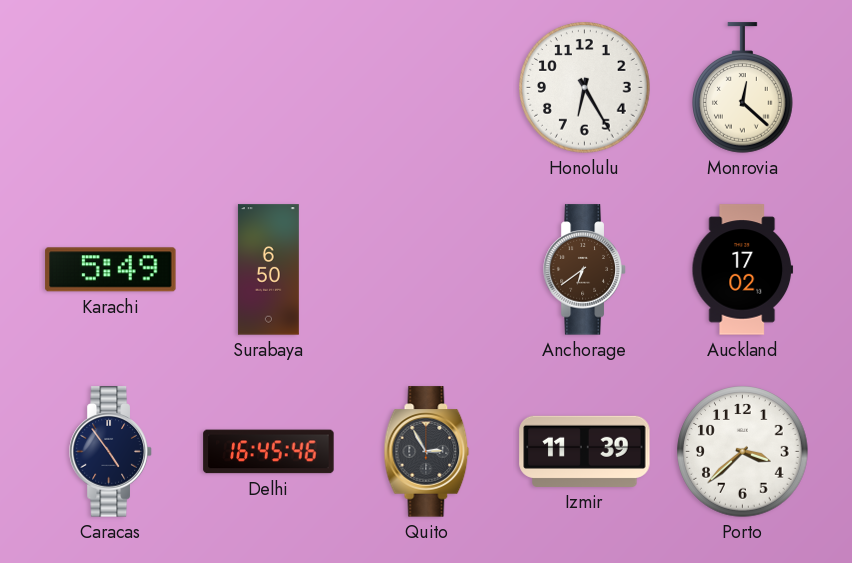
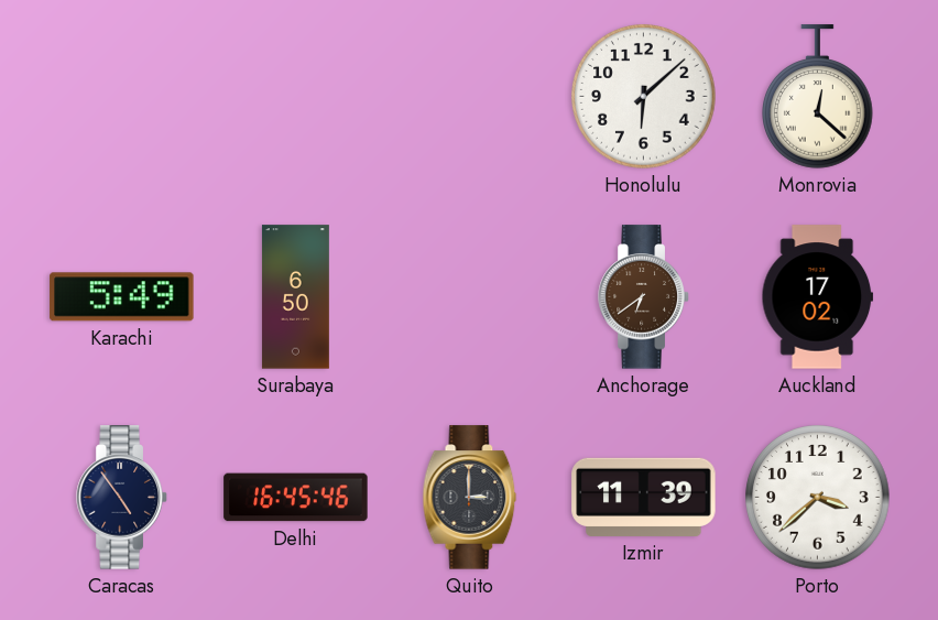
Honolulu: 6:25 -> 6:08 (644, 97)
Quito: 2:55 -> 3:00 (470, 498)
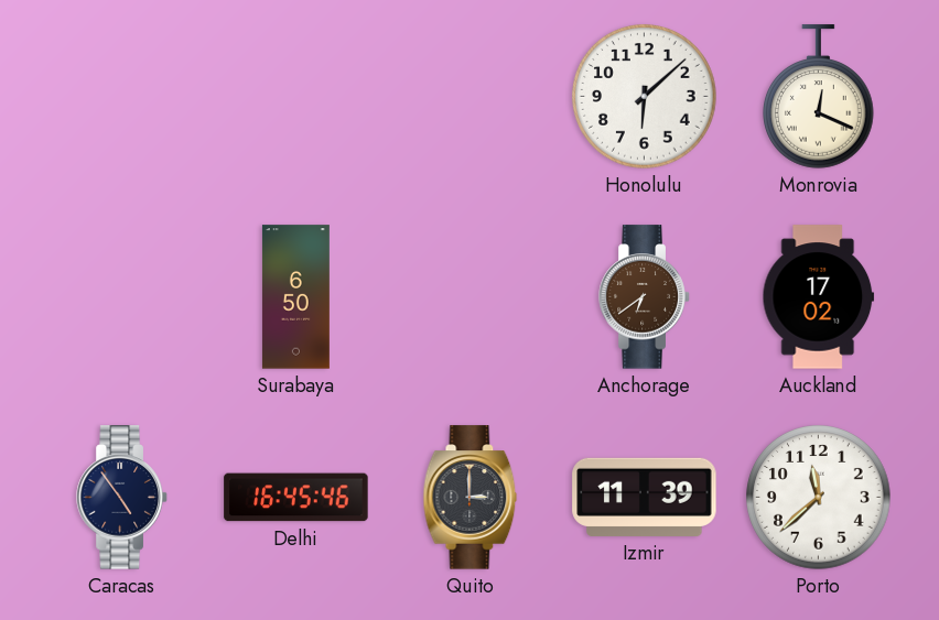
Monrovia: 12:22 -> 12:19 (819, 97)
Karachi: 5:49 -> none (122, 297)
Porto: 3:38 -> 11:38 (819, 498)
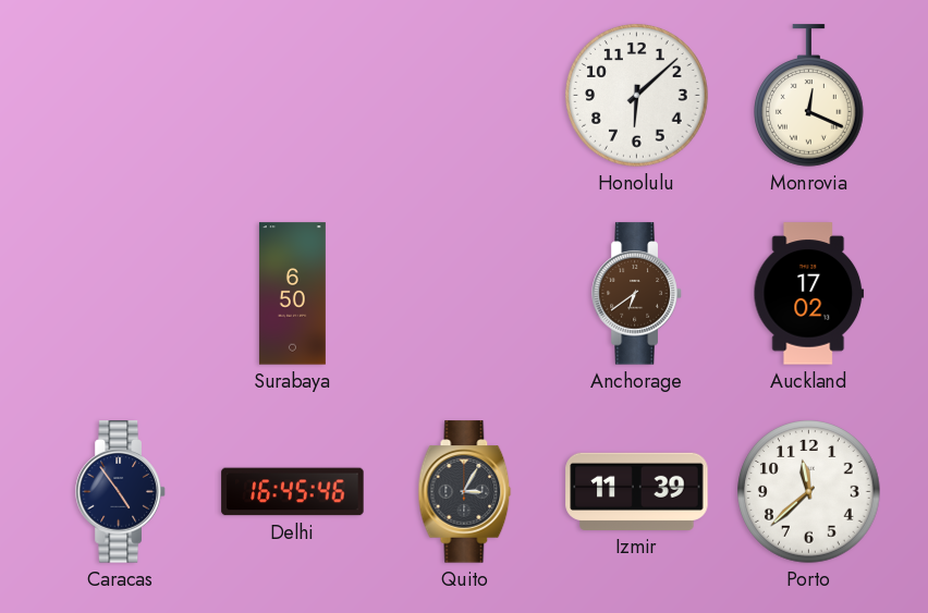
Quito: 3:00 -> 3:05 (465, 492)
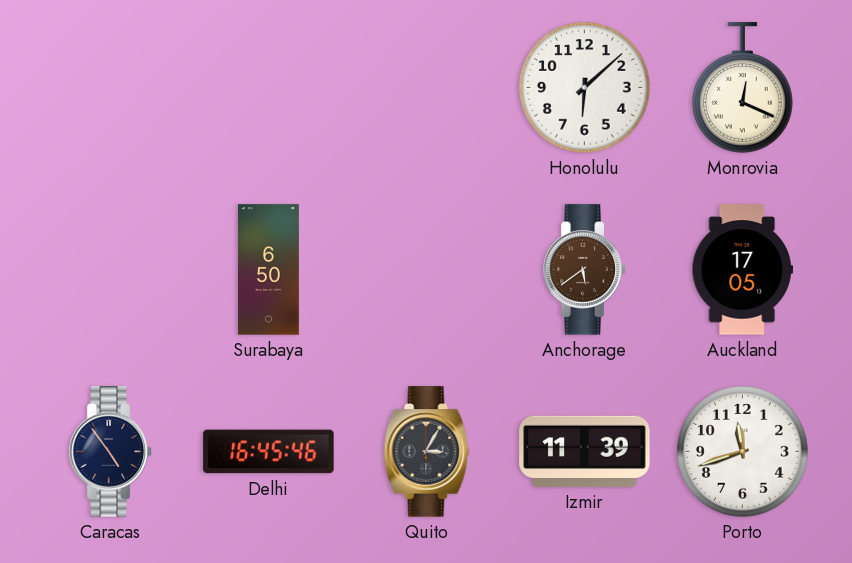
Anchorage: 6:39 -> 5:39 (585, 270)
Auckland: 17:02 -> 17:05 (743, 270)
Porto: 11:38 -> 11:42 (743, 452)
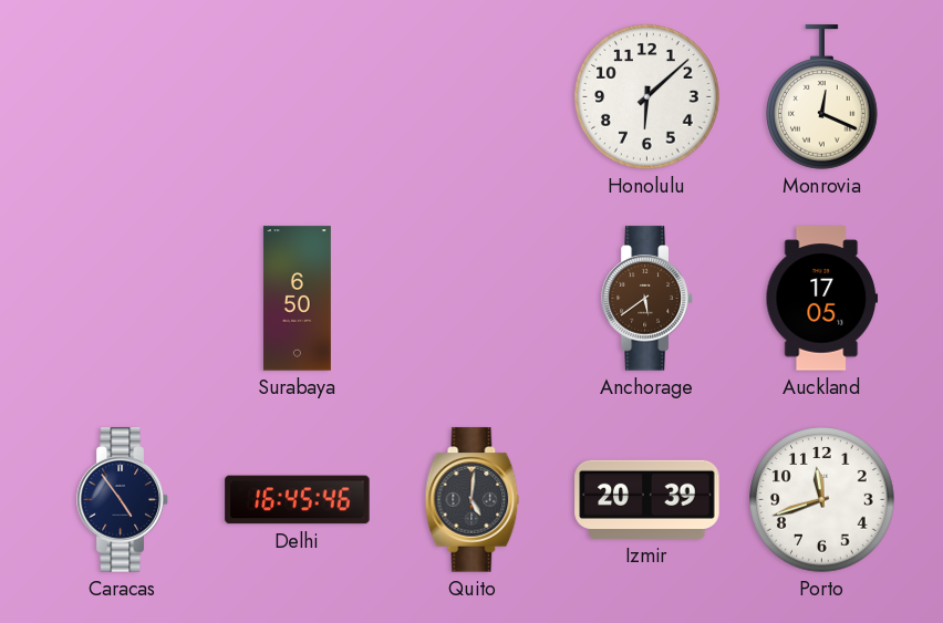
Quito: 3:05 -> 5:01 (473, 500)
Izmir: 11:39 -> 20:39 (647, 499)
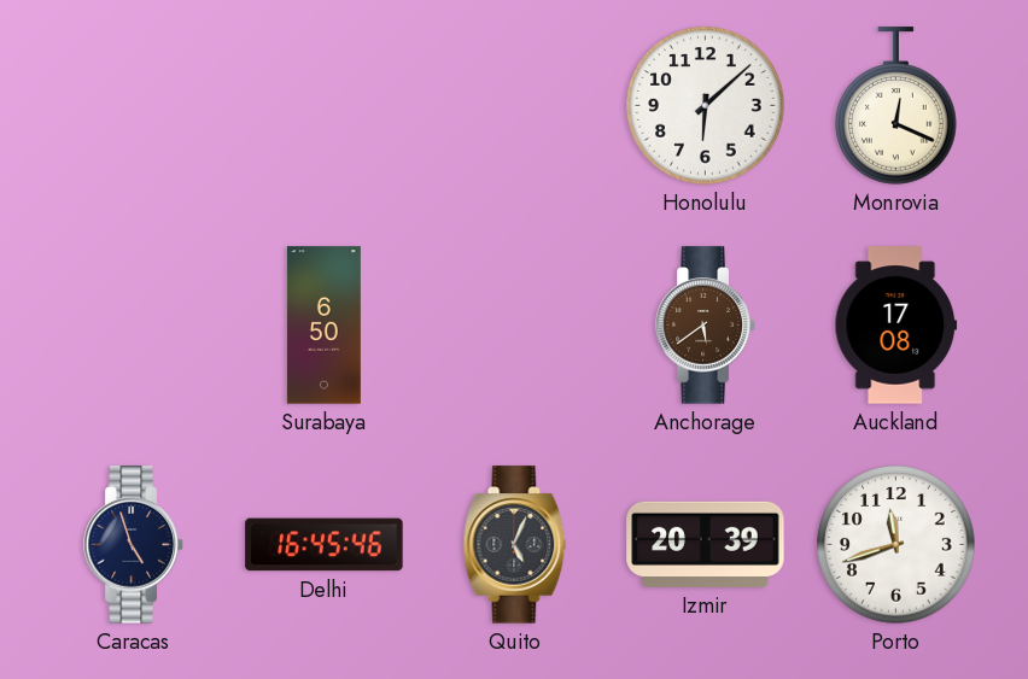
Auckland: 17:05 -> 17:08 (896, 326)
Caracas: 4:54 -> 4:57 (134, 545)
Quito: 5:01 -> 5:04 (515, 545)
